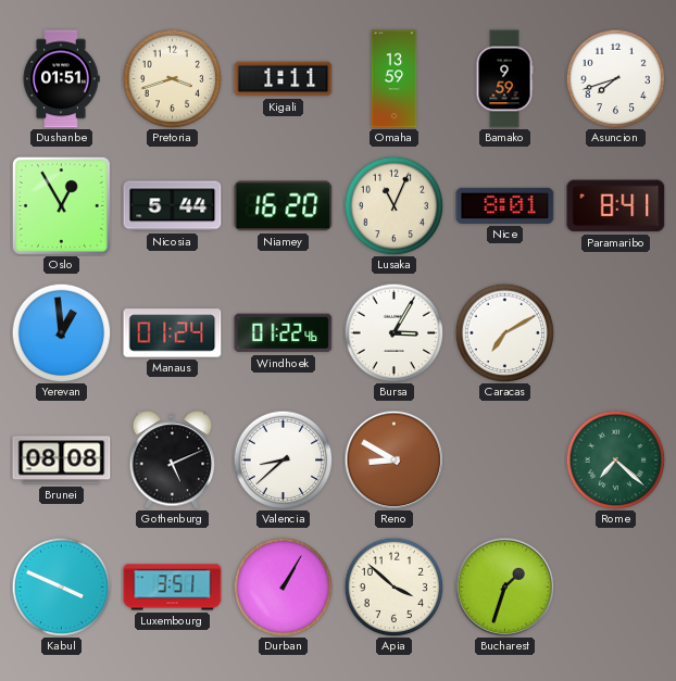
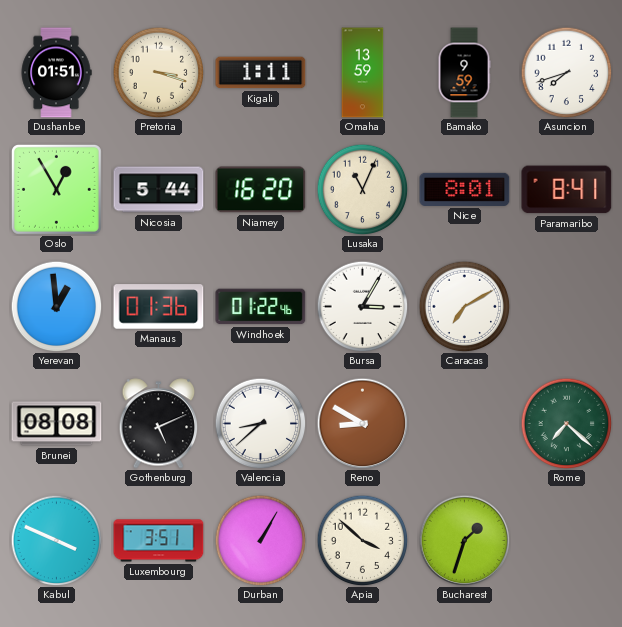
Pretoria: 3:42 -> 3:18 (158, 72)
Manaus: 01:24 -> 01:36 (159, 307)
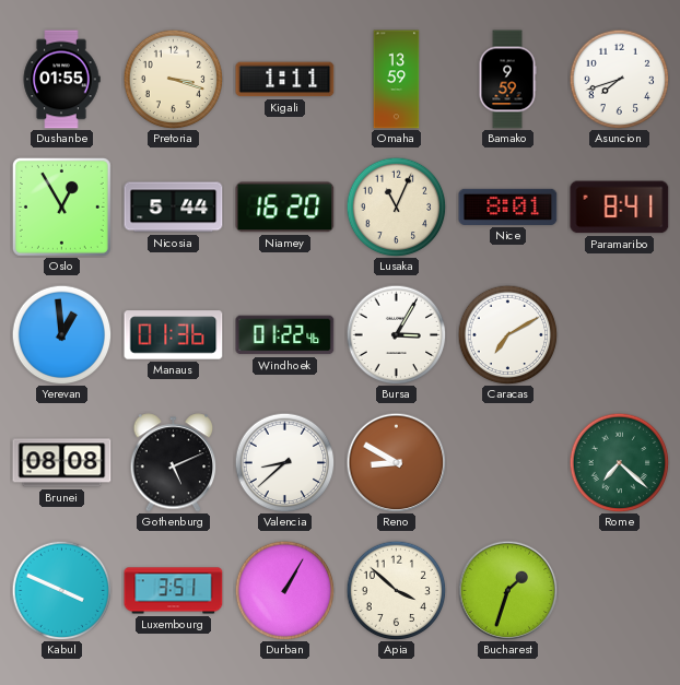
Dushanbe: 01:51 -> 01:55 (61, 80)
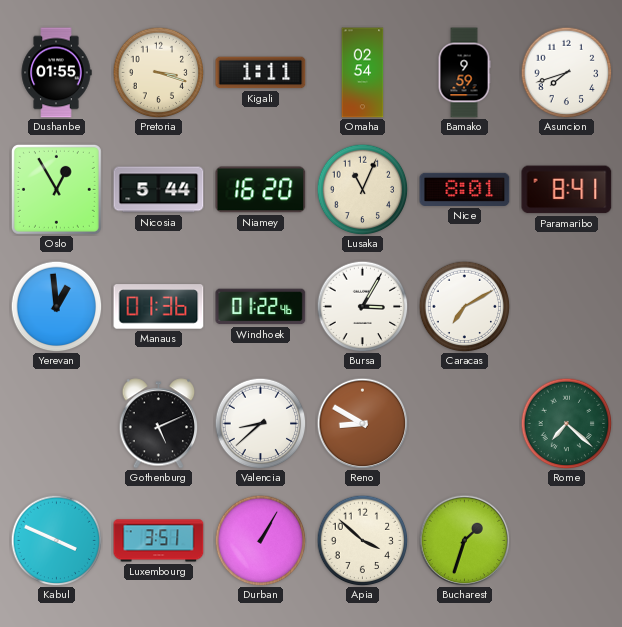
Omaha: 13:59 -> 02:54 (363, 73)
Brunei: 08:08 -> none (62, 463)
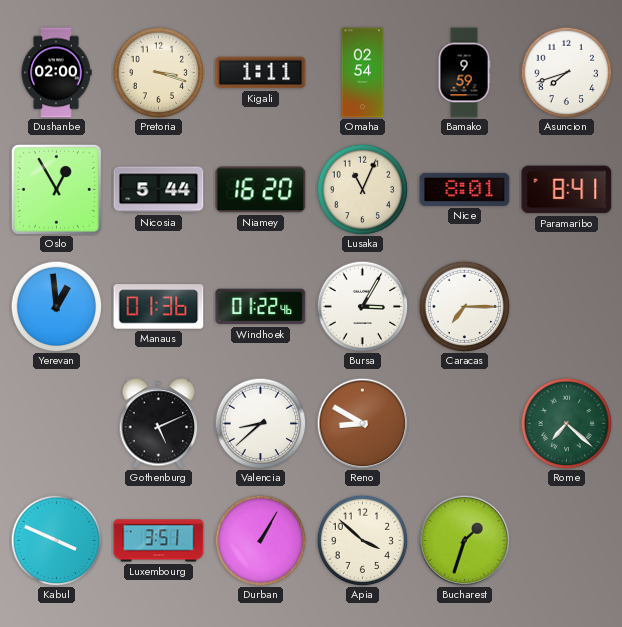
Dushanbe: 01:55 -> 02:00 (56, 73)
Caracas: 7:10 -> 7:15 (464, 306)
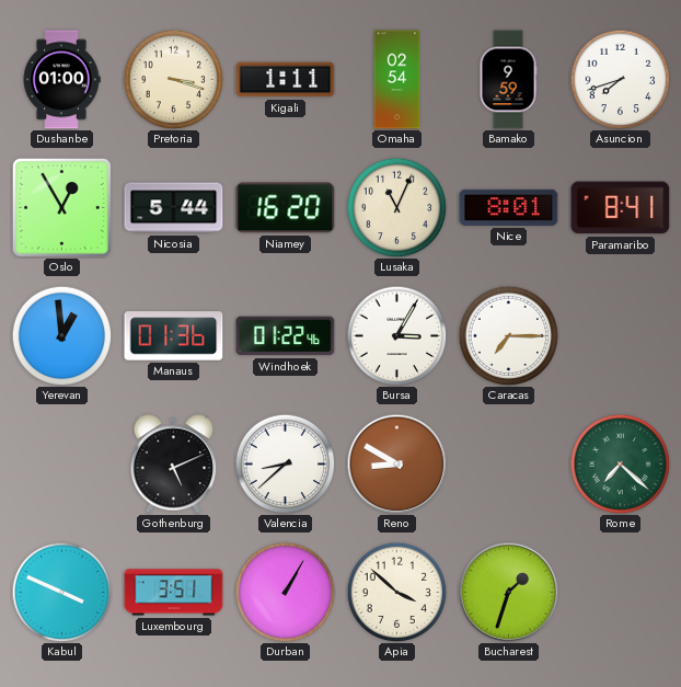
Dushanbe: 02:00 -> 01:00 (61, 80)
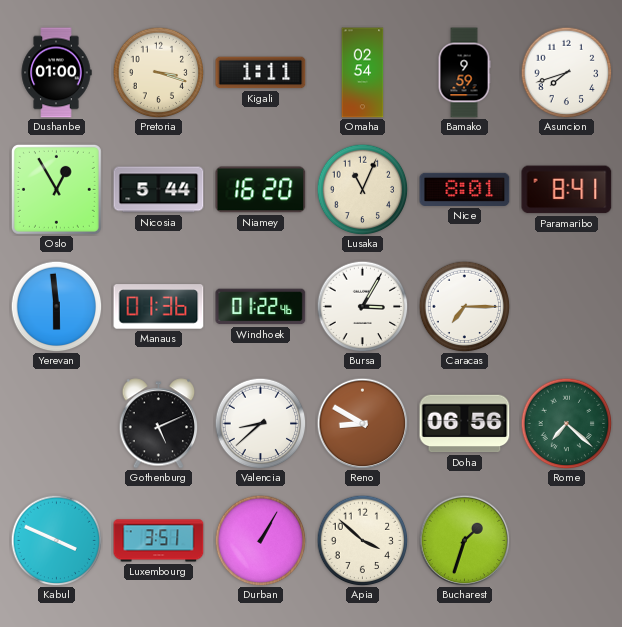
Yerevan: 12:59 -> 5:59 (56, 306)
Doha: none -> 06:56 (465, 424)
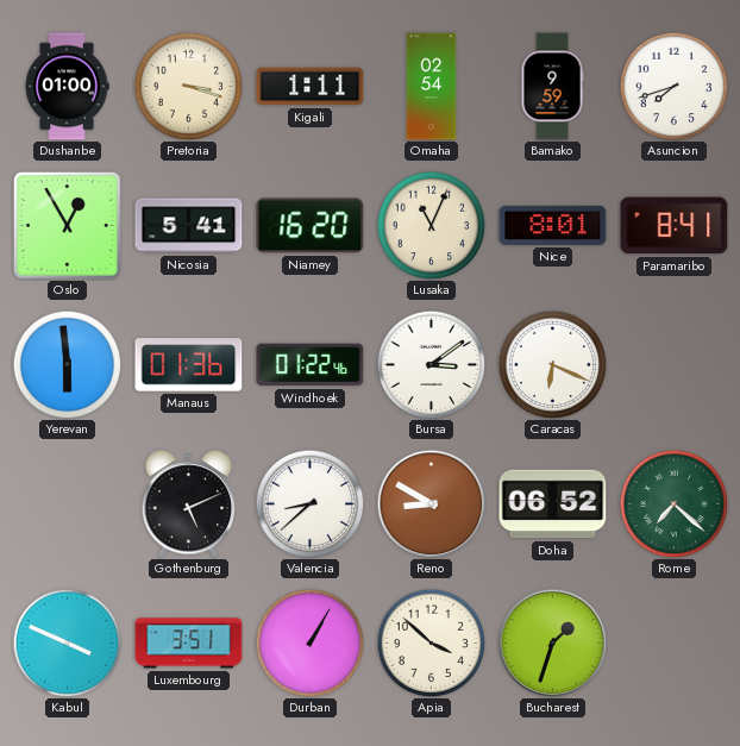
Nicosia: 5:44 -> 5:41 (189, 226)
Bursa: 3:05 -> 3:09 (431, 364)
Caracas: 7:15 -> 6:19 (552, 364)
Doha: 06:56 -> 06:52 (553, 504)
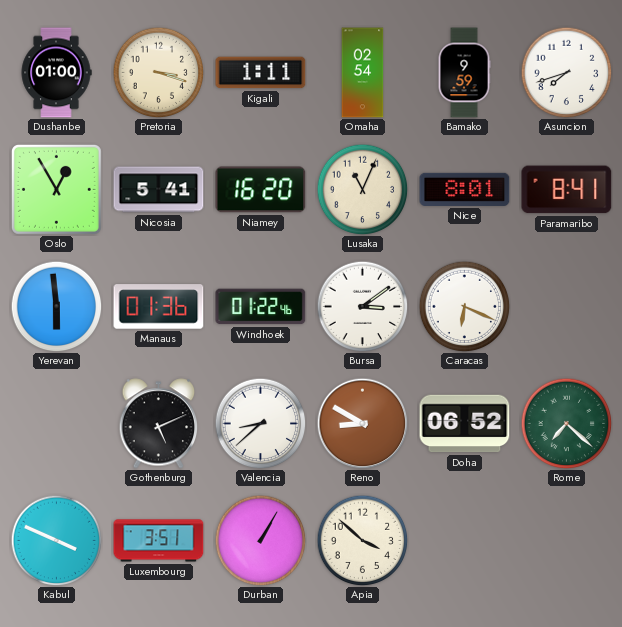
Bucharest: 1:33 -> none (552, 642)
